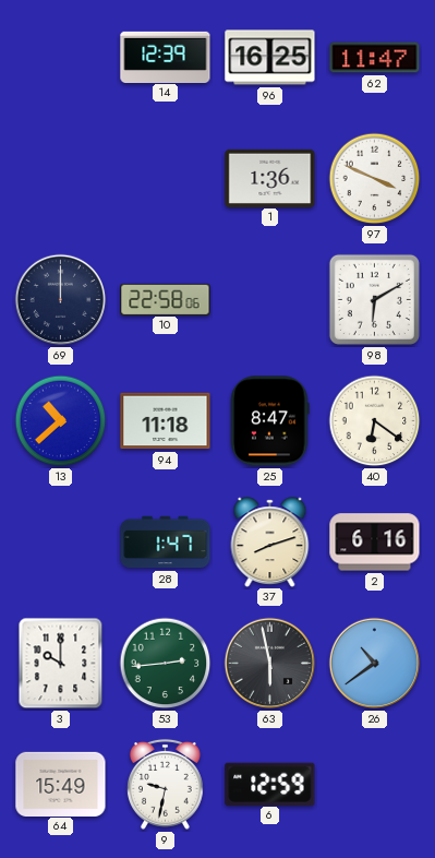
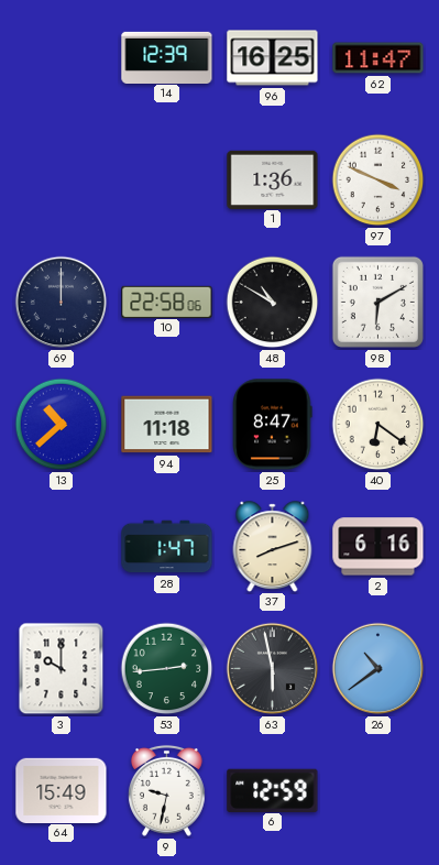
48: none -> 10:50 (273, 303)
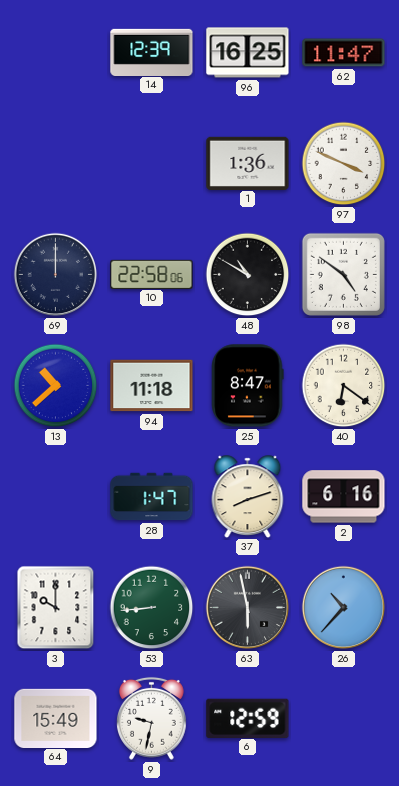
98: 6:10 -> 4:51 (343, 274)
53: 2:44 -> 8:44 (152, 608)
26: 10:39 -> 10:37 (344, 608)
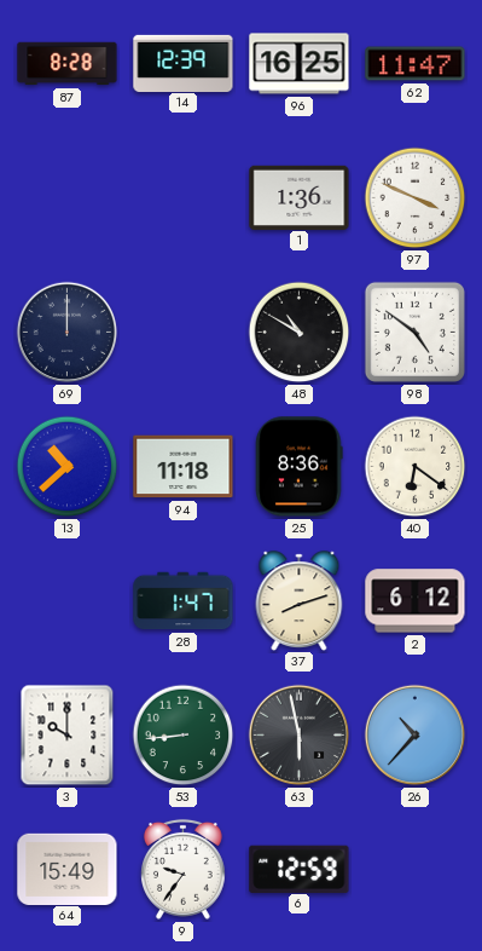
87: none -> 8:28 (68, 64)
10: 22:58 -> none (152, 274)
25: 8:47 -> 8:36 (300, 467)
2: 6:16 -> 6:12 (416, 601)
9: 9:32 -> 9:36 (182, 869)
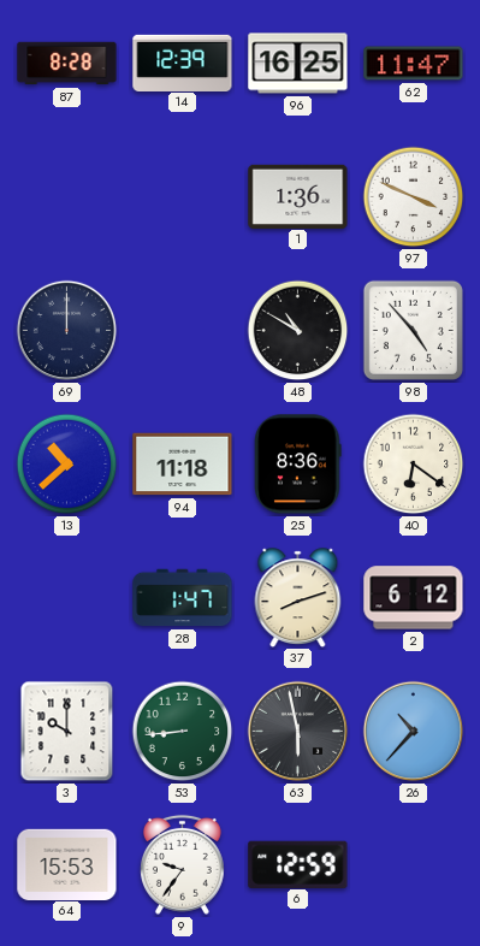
98: 4:51 -> 4:53 (413, 330)
64: 15:49 -> 15:53 (67, 864)
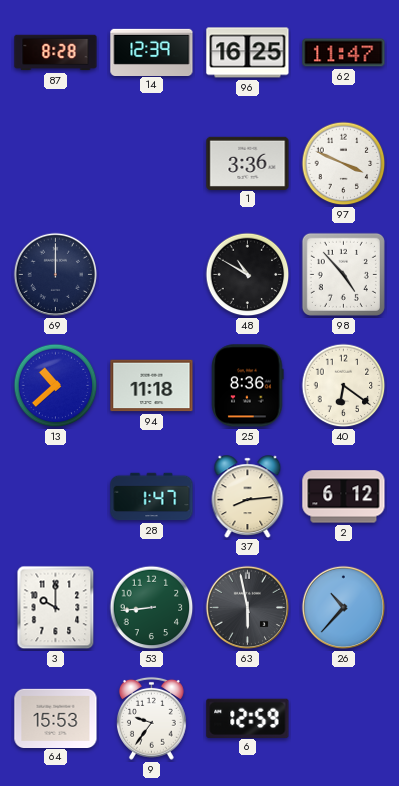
1: 1:36 -> 3:36 (248, 163)
37: 8:12 -> 8:14 (248, 496)
